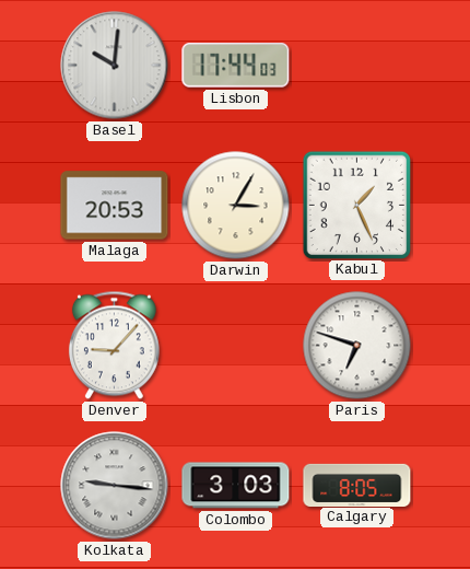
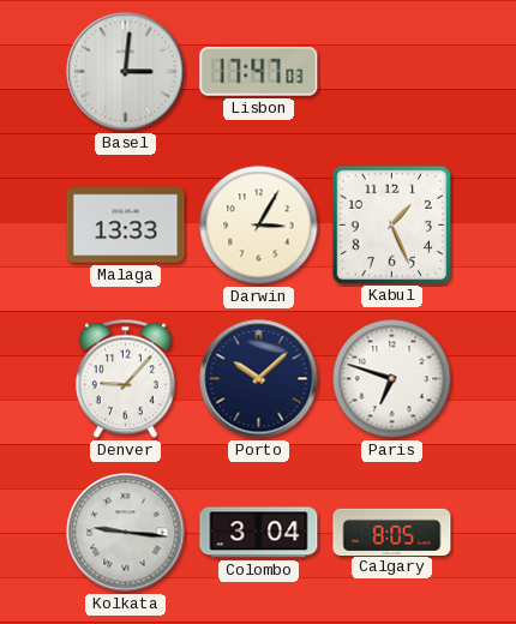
Basel: 10:01 -> 3:01 (126, 72)
Lisbon: 17:44 -> 17:47 (259, 72)
Malaga: 20:53 -> 13:33 (126, 226)
Porto: none -> 10:08 (259, 379)
Colombo: 3:03 -> 3:04 (259, 533)
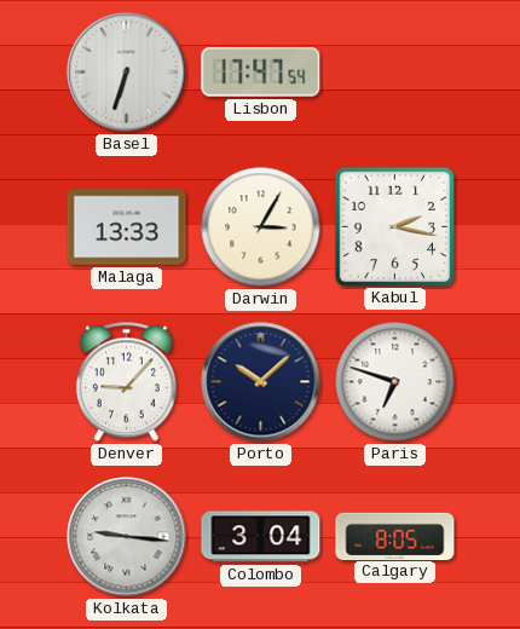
Basel: 3:01 -> 6:33 (127, 73)
Lisbon: 17:47:03 -> 17:47:54 (261, 73)
Kabul: 1:26 -> 2:17 (394, 226)
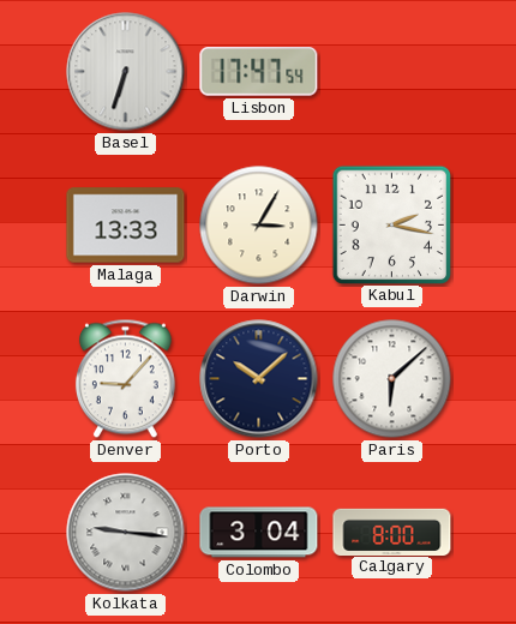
Paris: 6:48 -> 6:08 (392, 379)
Calgary: 8:05 -> 8:00 (392, 532)
